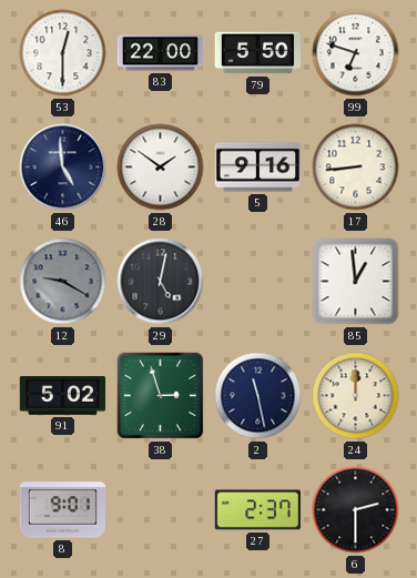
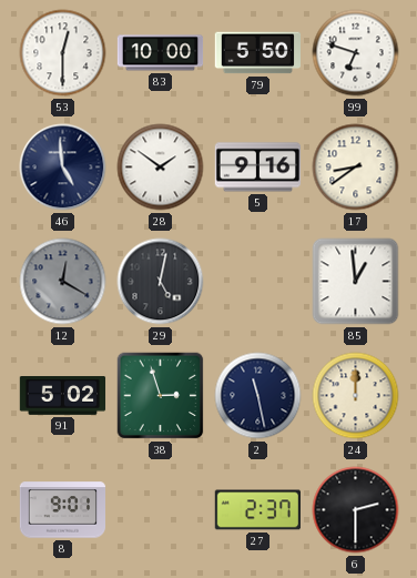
83: 22:00 -> 10:00 (161, 53)
17: 8:44 -> 8:39 (356, 168)
12: 9:20 -> 12:20 (63, 282)
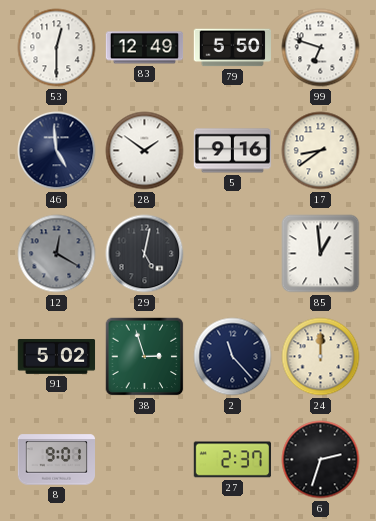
83: 10:00 -> 12:49 (145, 48)
2: 11:28 -> 11:23 (233, 357)
6: 2:30 -> 2:33 (321, 460)
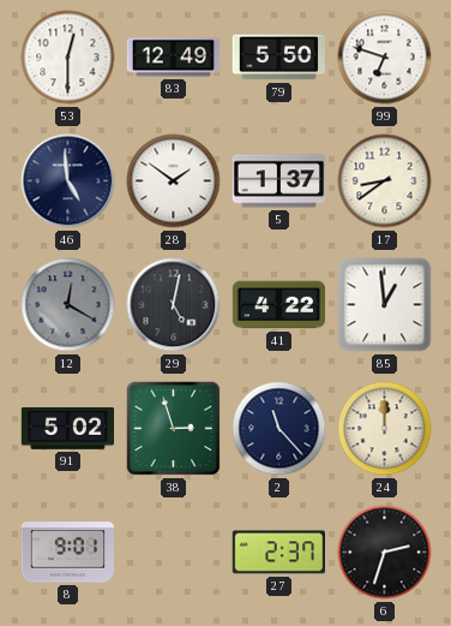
5: 9:16 -> 1:37 (279, 181)
41: none -> 4:22 (279, 305)
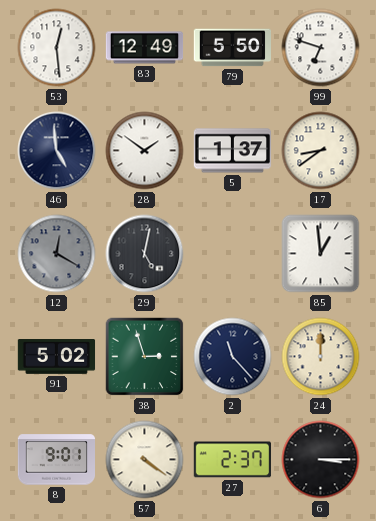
53: 12:30 -> 12:29 (57, 48)
41: 4:22 -> none (279, 305)
57: none -> 4:21 (145, 460)
6: 2:33 -> 3:15 (321, 460)
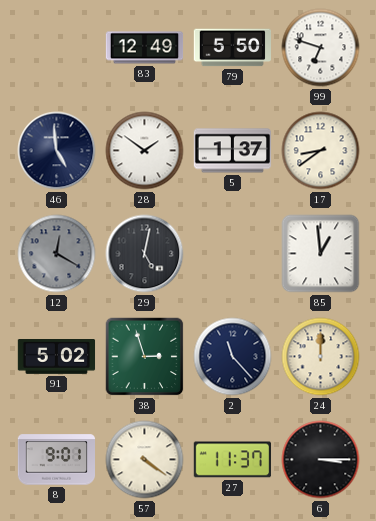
53: 12:29 -> none (57, 48)
27: 2:37 -> 11:37 (232, 460)
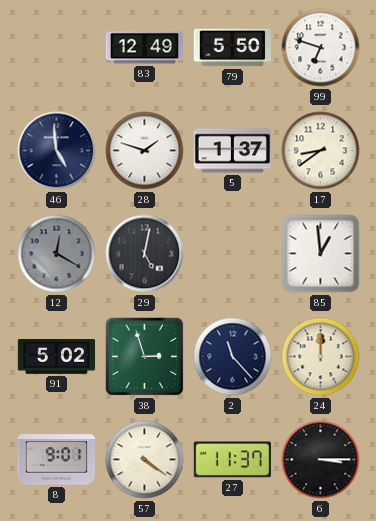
28: 1:51 -> 1:48 (145, 151)
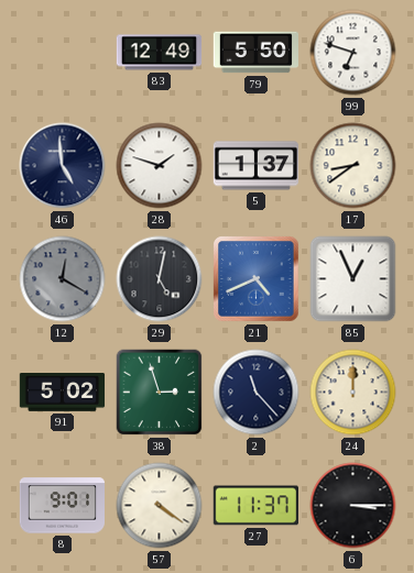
21: none -> 4:41 (257, 279)
85: 12:59 -> 12:56 (353, 279)
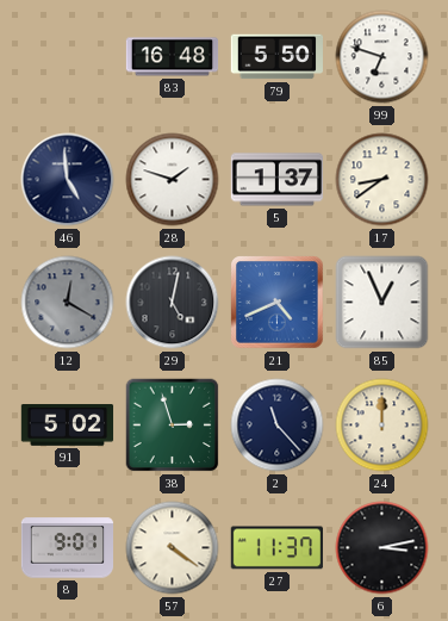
83: 12:49 -> 16:48 (173, 57)
6: 3:15 -> 3:13 (382, 548)
